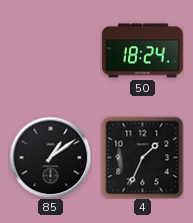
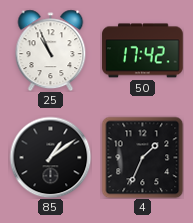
25: none -> 10:56 (51, 50)
50: 18:24 -> 17:42 (143, 51)
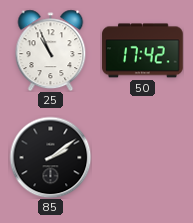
85: 1:09 -> 2:09 (50, 157)
4: 1:34 -> none (142, 157)
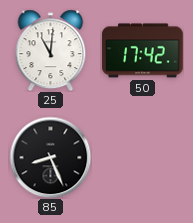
25: 10:56 -> 11:01 (51, 50)
85: 2:09 -> 8:26 (50, 157)
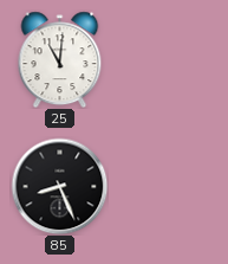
50: 17:42 -> none (143, 51)
